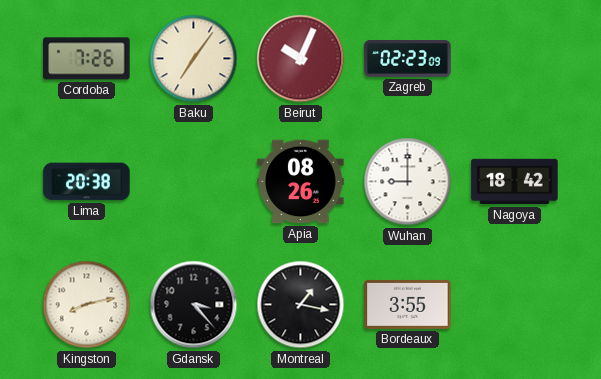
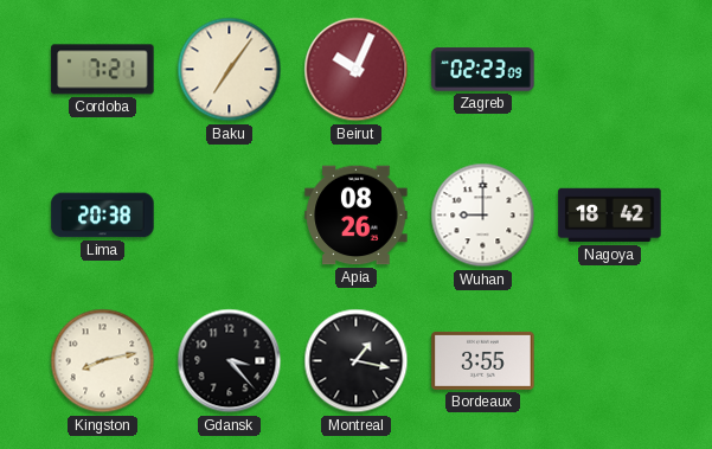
Cordoba: 7:26 -> 7:21 (103, 70)
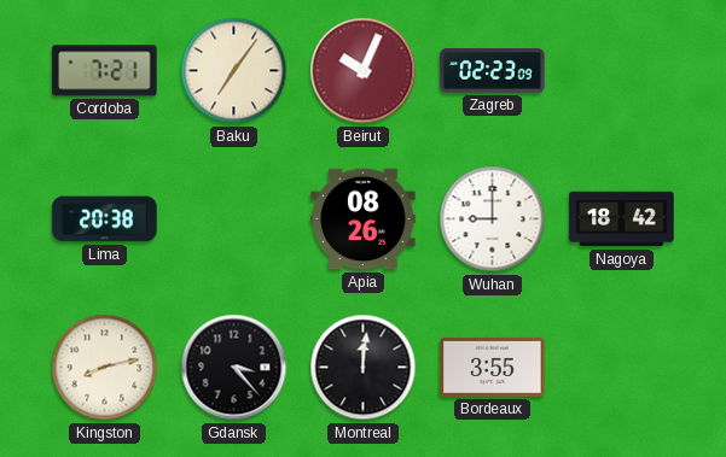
Montreal: 1:17 -> 12:01 (364, 368)
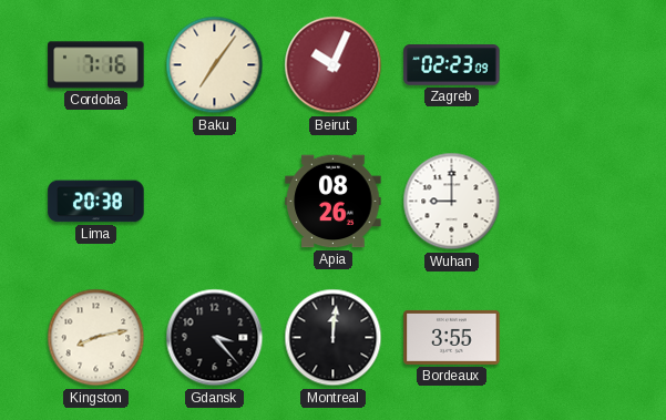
Cordoba: 7:21 -> 7:16 (96, 65)
Nagoya: 18:42 -> none (622, 219)
